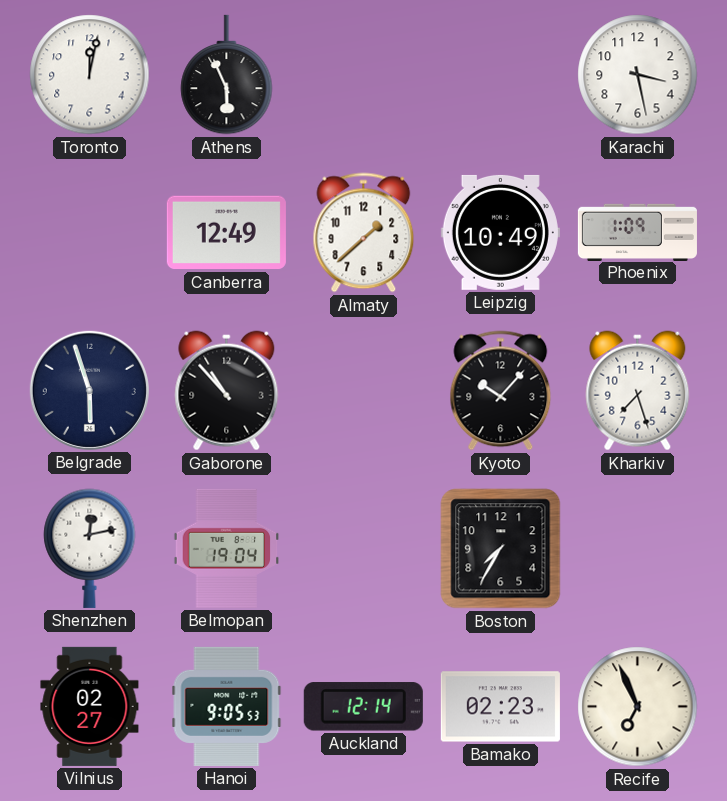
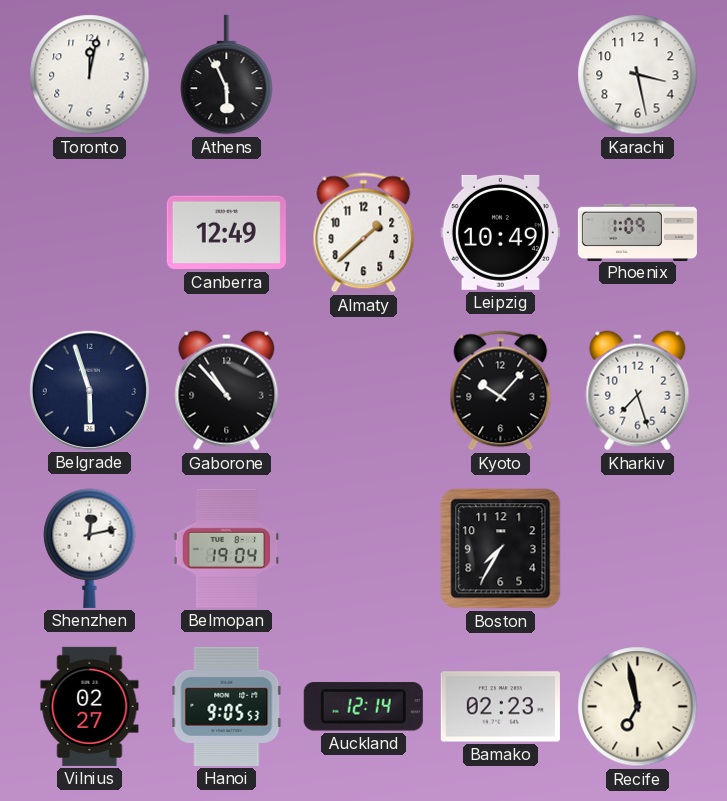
Recife: 6:56 -> 6:58 (638, 707)
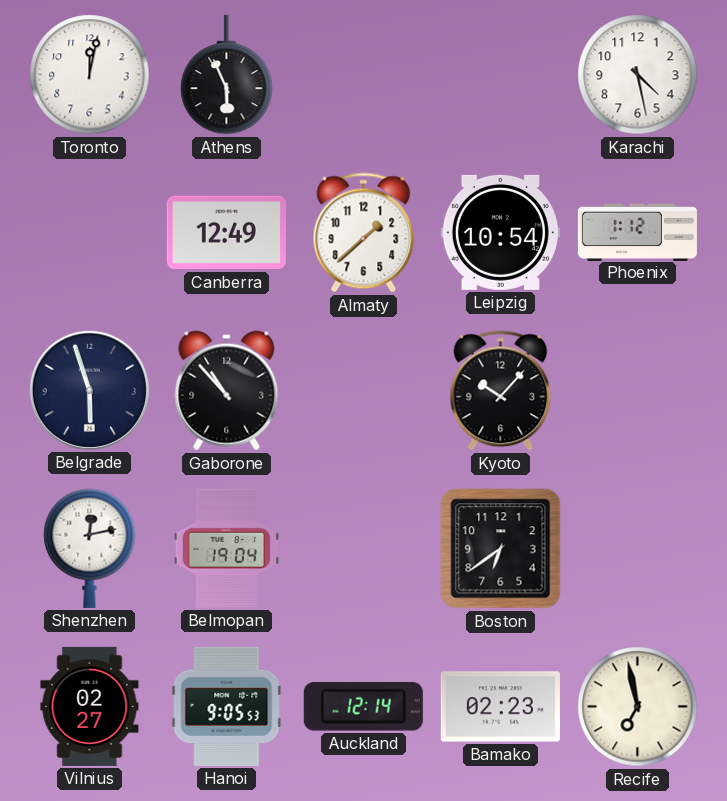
Karachi: 3:28 -> 4:28 (638, 75)
Leipzig: 10:49 -> 10:54 (500, 232)
Phoenix: 1:09 -> 1:12 (637, 232)
Kharkiv: 7:27 -> none (638, 391)
Boston: 7:35 -> 6:39 (501, 549)
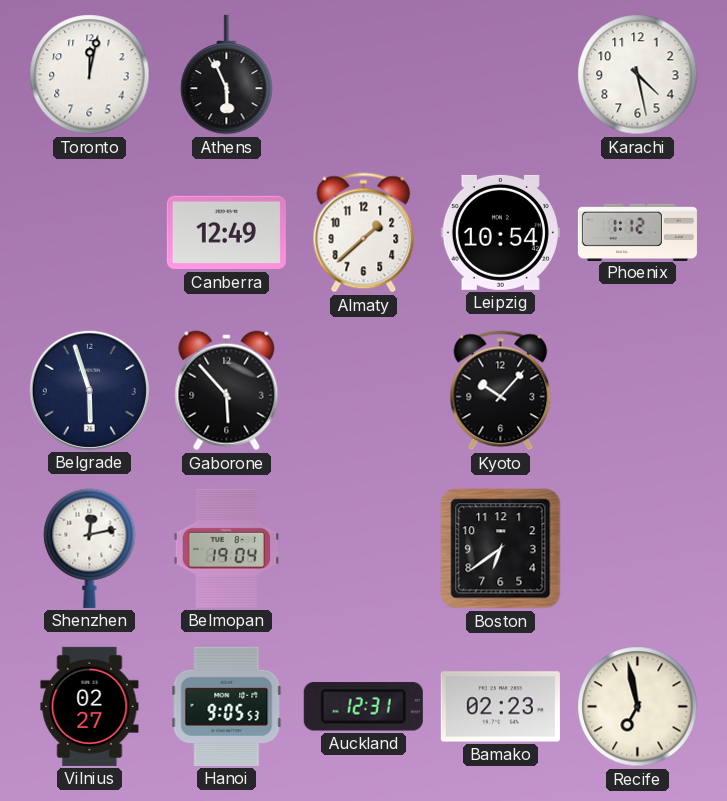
Gaborone: 10:53 -> 5:53 (227, 391)
Auckland: 12:14 -> 12:31 (363, 707)
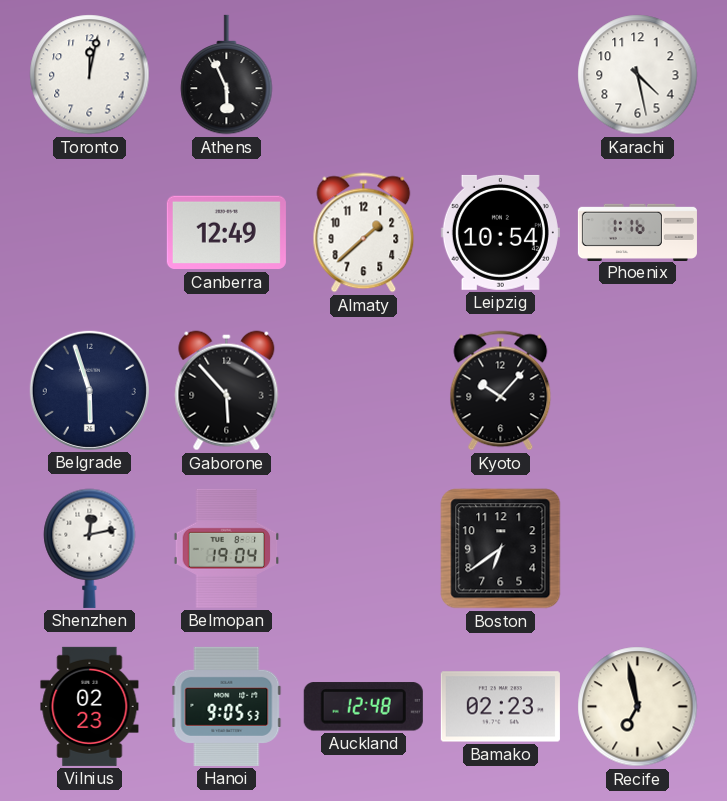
Phoenix: 1:12 -> 1:16 (637, 232)
Vilnius: 02:27 -> 02:23 (90, 706)
Auckland: 12:31 -> 12:48 (363, 707)
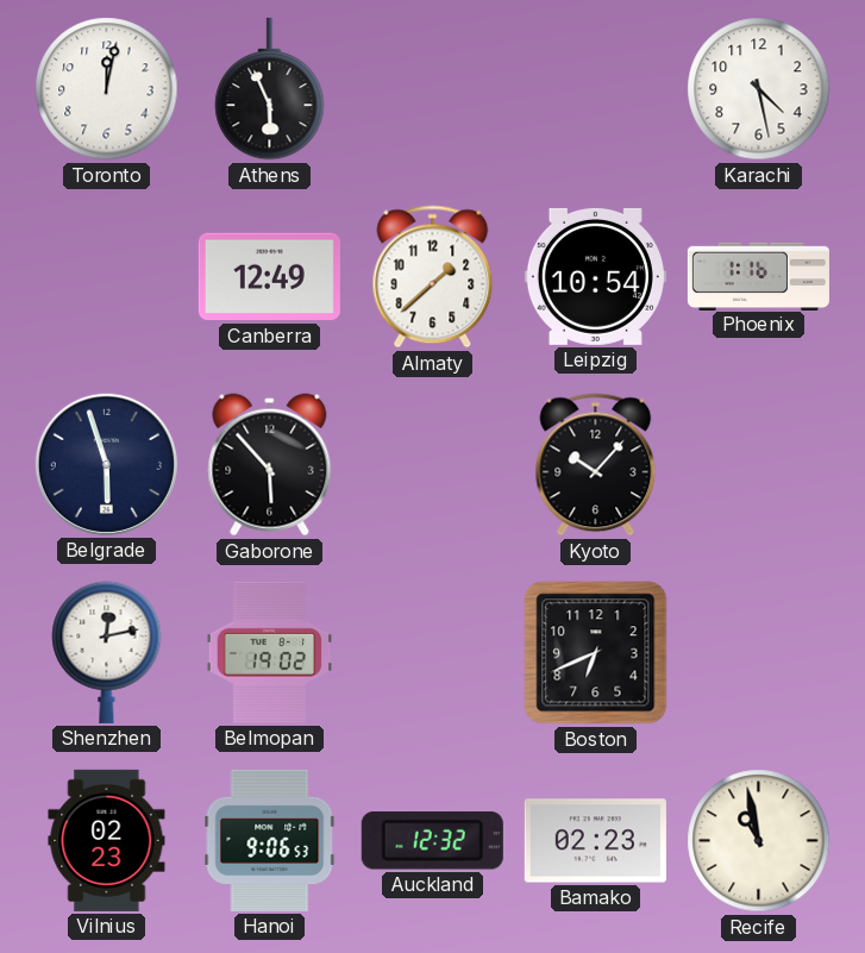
Belmopan: 19:04 -> 19:02 (270, 652)
Boston: 6:39 -> 6:41 (596, 653)
Hanoi: 9:05 -> 9:06 (270, 840)
Auckland: 12:48 -> 12:32 (432, 841)
Recife: 6:58 -> 10:58 (759, 841)
